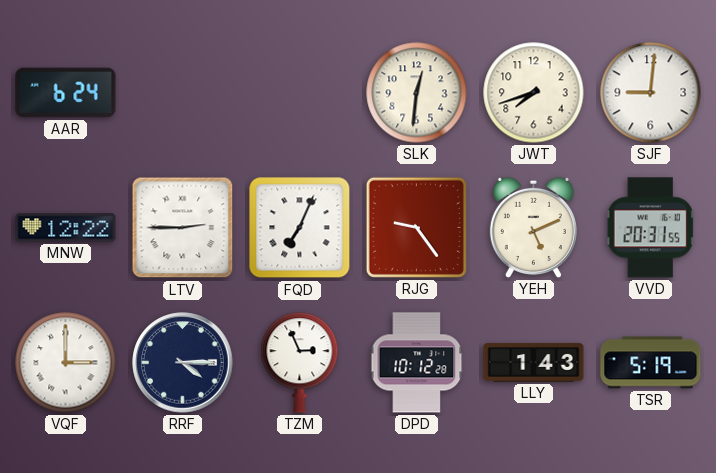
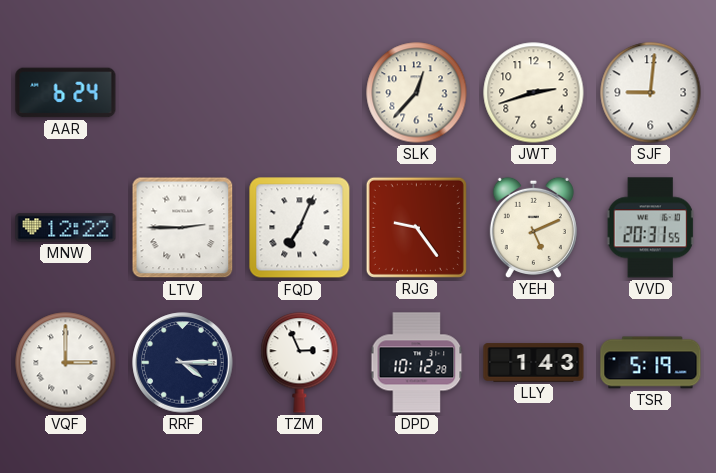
SLK: 12:31 -> 12:37 (417, 93)
JWT: 7:42 -> 2:42 (534, 93)
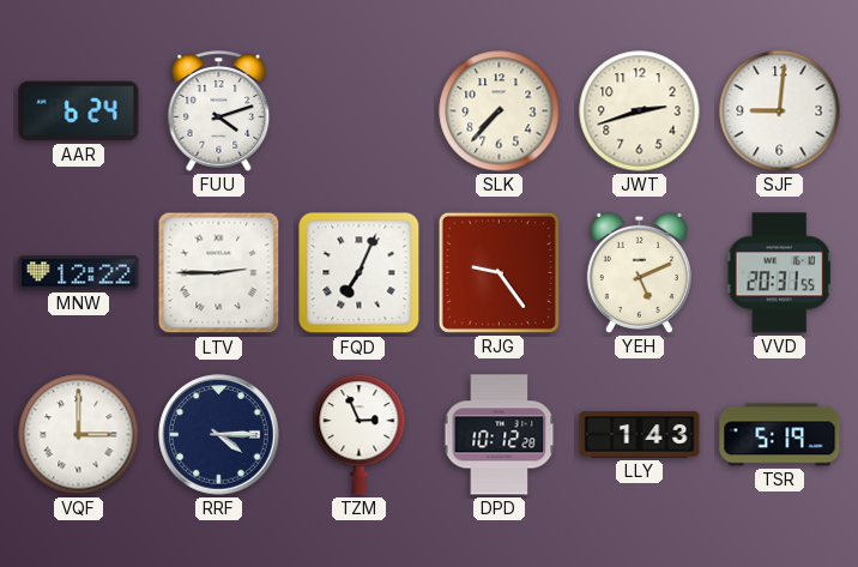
FUU: none -> 4:12 (219, 111)
SLK: 12:37 -> 7:37 (500, 111)
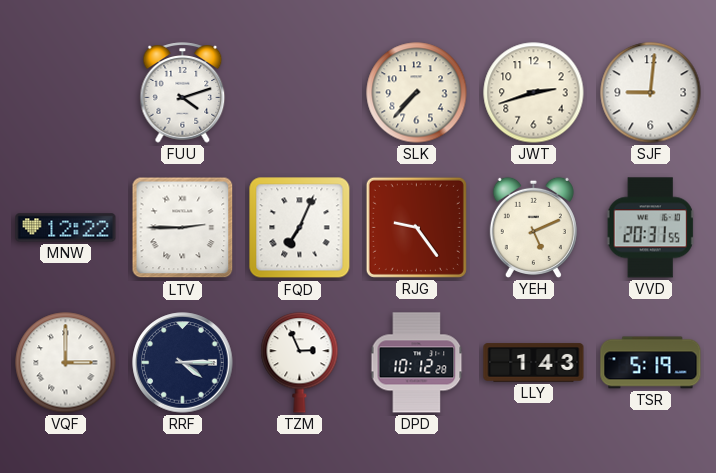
AAR: 6:24 -> none (79, 111)
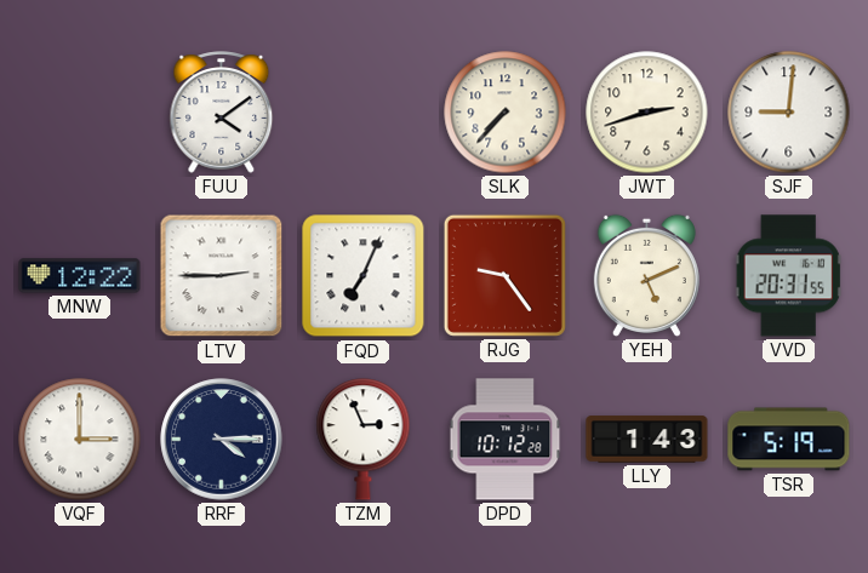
FUU: 4:12 -> 4:09 (222, 113)
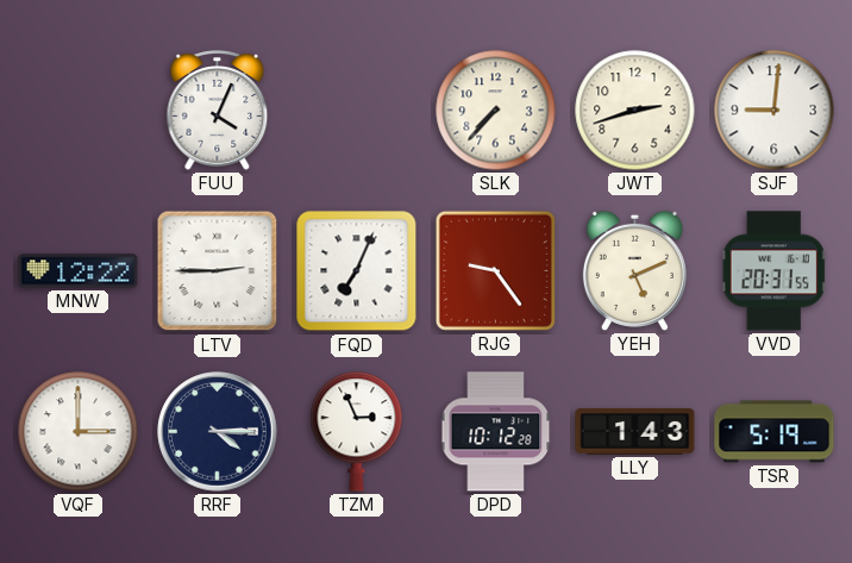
FUU: 4:09 -> 4:04 (218, 111)
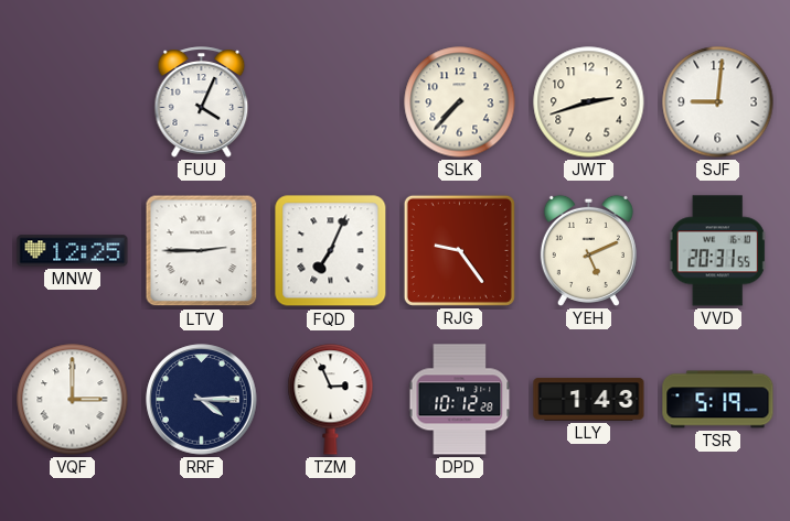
MNW: 12:22 -> 12:25 (73, 251)
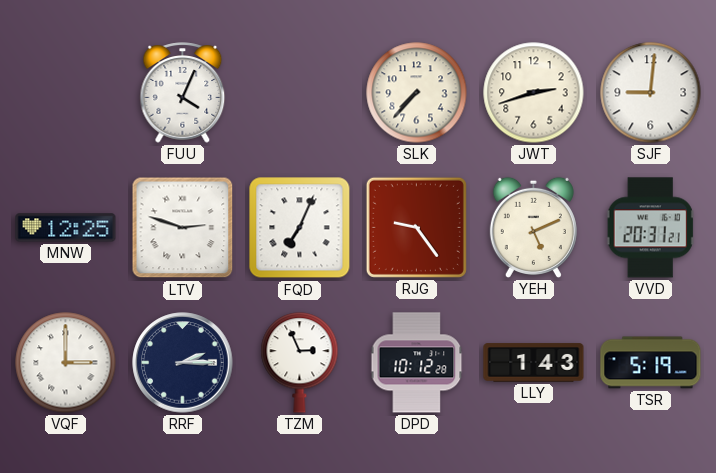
LTV: 2:45 -> 2:48 (183, 228)
VVD: 20:31:55 -> 20:31:21 (650, 228)
RRF: 4:15 -> 2:15 (183, 363)
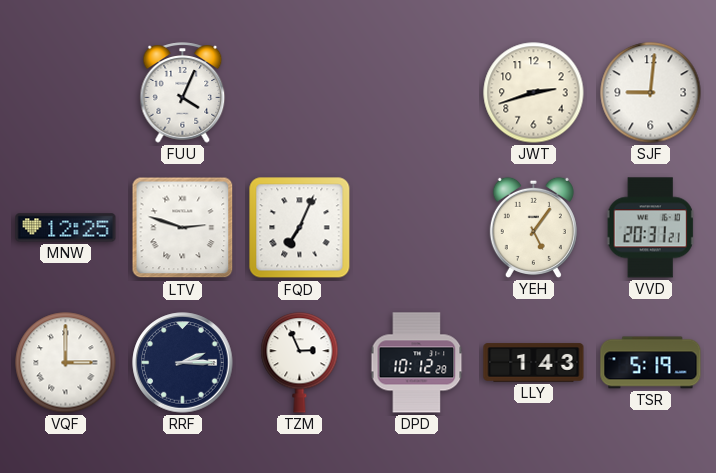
SLK: 7:37 -> none (417, 93)
RJG: 9:24 -> none (416, 227)
YEH: 5:11 -> 5:06 (533, 227)
